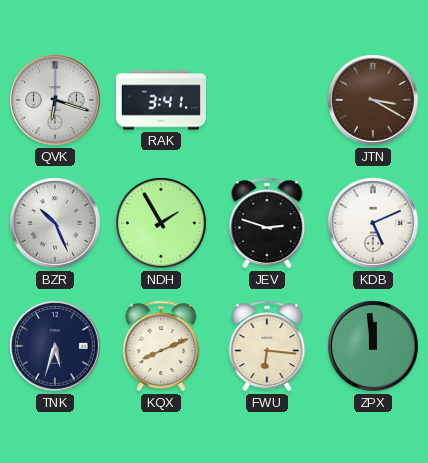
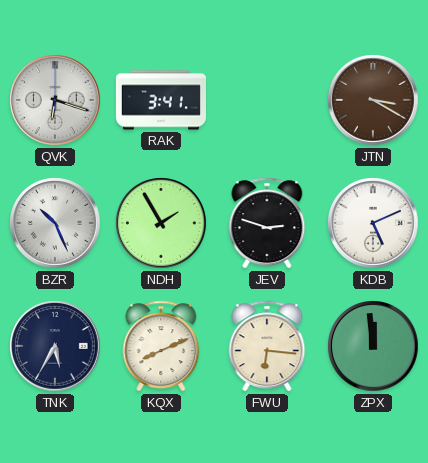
TNK: 5:33 -> 5:35 (55, 346)
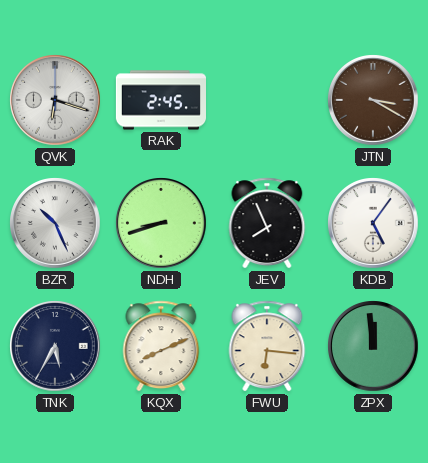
RAK: 3:41 -> 2:45 (160, 100)
NDH: 1:55 -> 8:42 (161, 223)
JEV: 2:48 -> 7:56 (267, 223)
KDB: 5:11 -> 5:06 (373, 223)
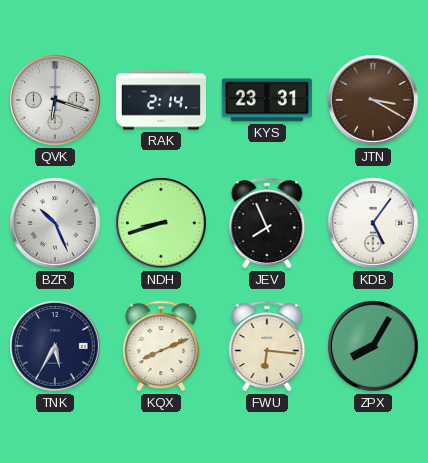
RAK: 2:45 -> 2:14 (160, 100)
KYS: none -> 23:31 (267, 100)
ZPX: 11:59 -> 8:05 (373, 346)
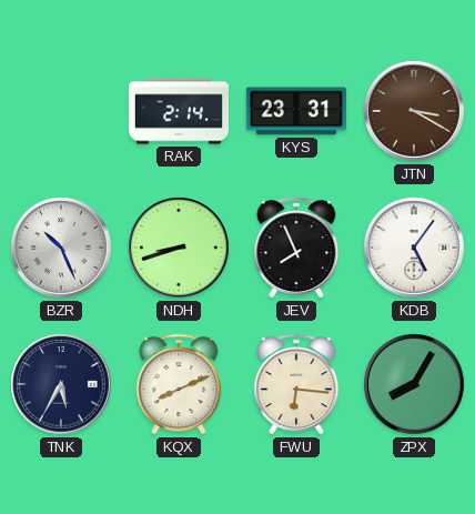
QVK: 6:18 -> none (55, 100)
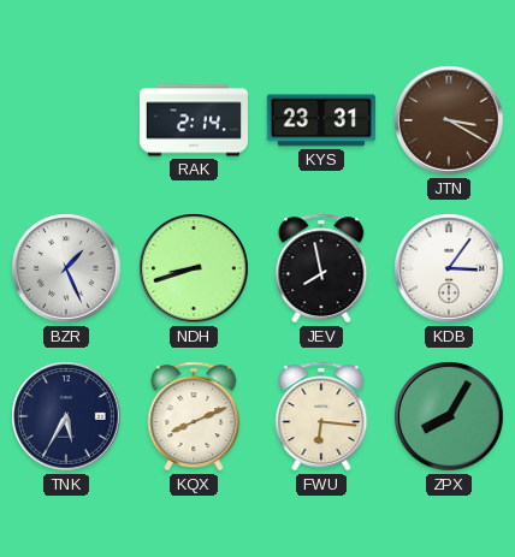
BZR: 10:26 -> 1:26 (66, 268)
JEV: 7:56 -> 7:58 (321, 268)
KDB: 5:06 -> 3:06 (449, 268)
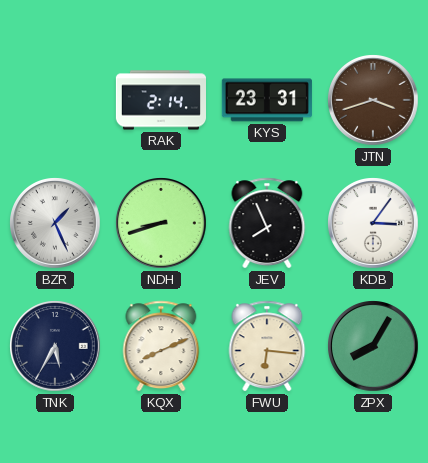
JTN: 3:20 -> 3:42 (373, 100)
JEV: 7:58 -> 7:56 (267, 223)
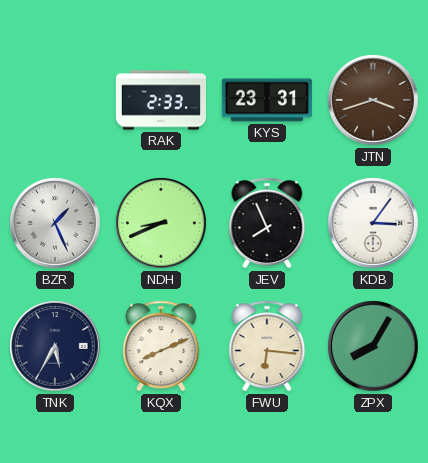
RAK: 2:14 -> 2:33 (160, 100)
NDH: 8:42 -> 8:41 (161, 223)
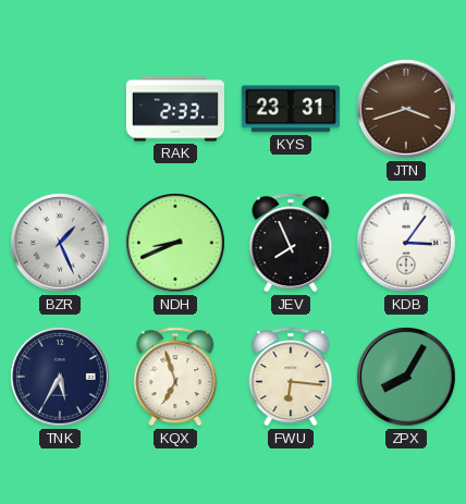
KQX: 8:11 -> 6:57 (175, 377)
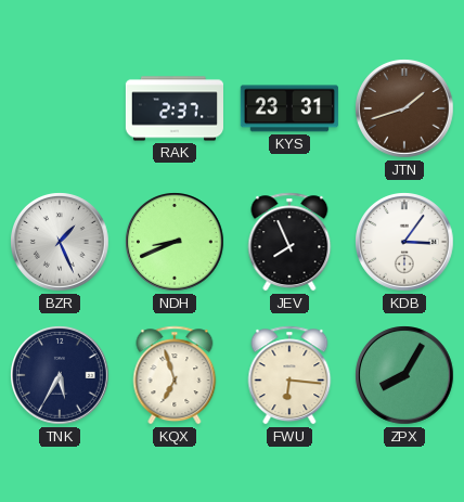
RAK: 2:33 -> 2:37 (173, 108)
JTN: 3:42 -> 1:42 (404, 108)
